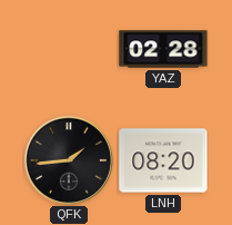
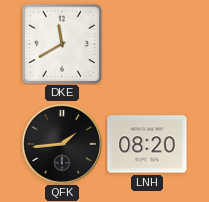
DKE: none -> 11:40 (62, 44)
YAZ: 02:28 -> none (163, 49)
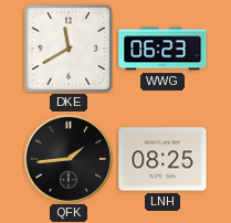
WWG: none -> 06:23 (162, 49)
LNH: 08:20 -> 08:25 (162, 159)
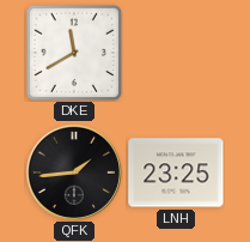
WWG: 06:23 -> none (162, 49)
LNH: 08:25 -> 23:25 (176, 173)
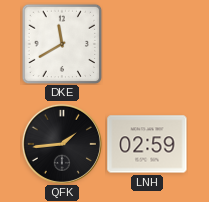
LNH: 23:25 -> 02:59 (147, 144)
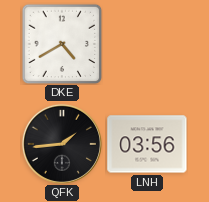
DKE: 11:40 -> 4:40 (62, 44)
LNH: 02:59 -> 03:56 (147, 144)
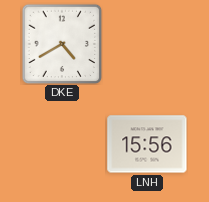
QFK: 1:44 -> none (62, 144)
LNH: 03:56 -> 15:56 (147, 144)
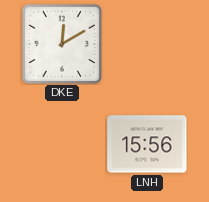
DKE: 4:40 -> 12:10 (62, 44)
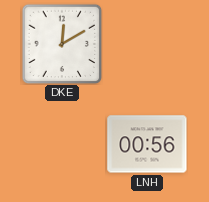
LNH: 15:56 -> 00:56 (147, 144)
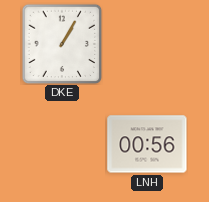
DKE: 12:10 -> 1:05 (62, 44)
